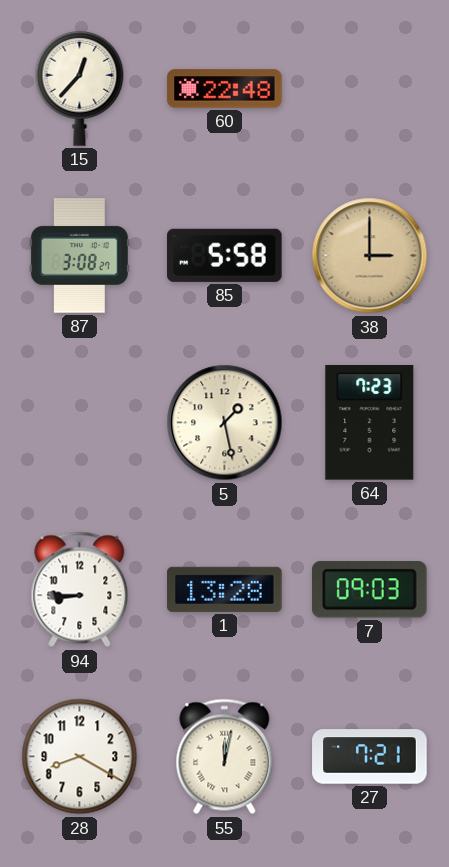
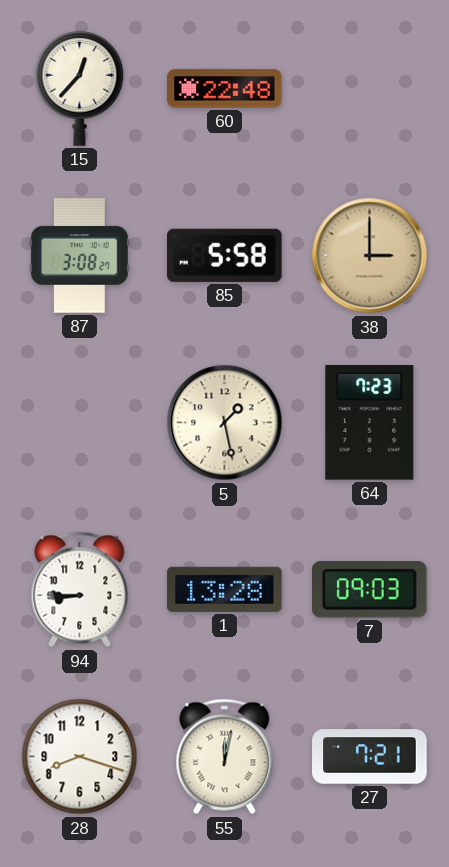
28: 8:20 -> 8:18 (80, 757)
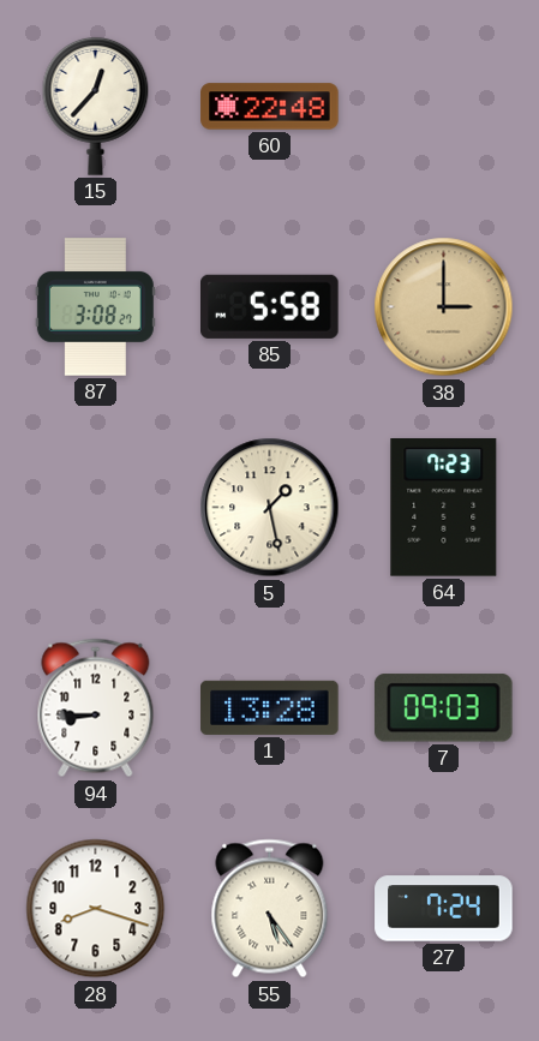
55: 12:02 -> 5:24 (270, 909)
27: 7:21 -> 7:24 (444, 909)
